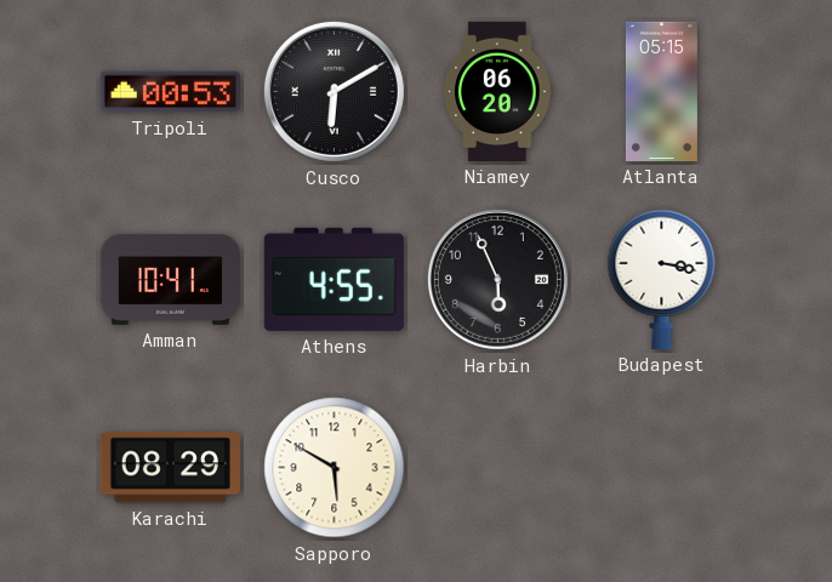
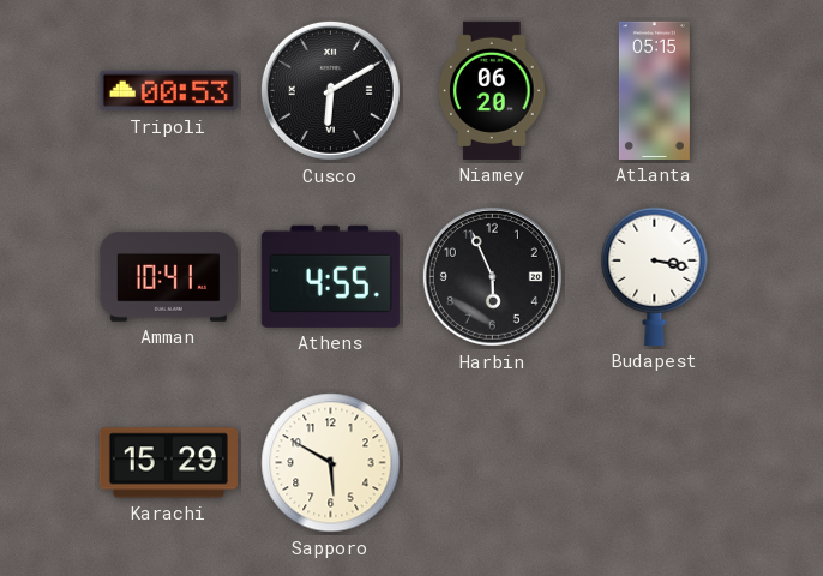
Karachi: 08:29 -> 15:29 (168, 463)
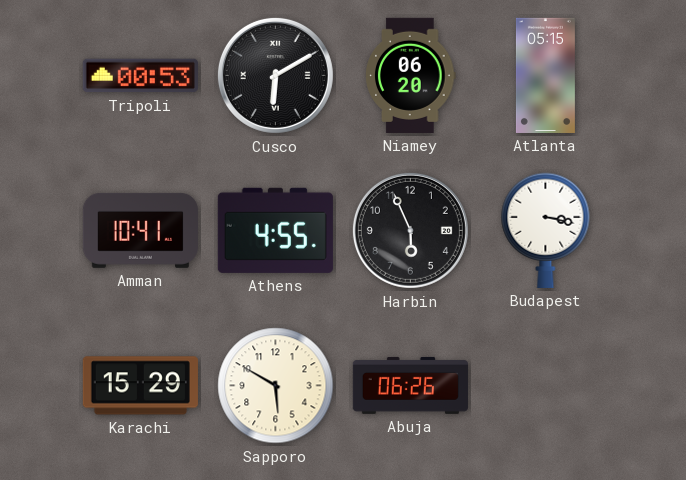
Abuja: none -> 06:26 (410, 385)
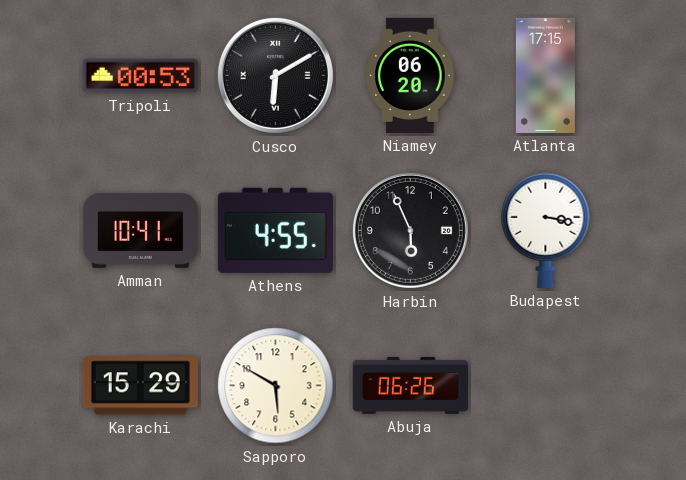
Atlanta: 05:15 -> 17:15 (545, 75)
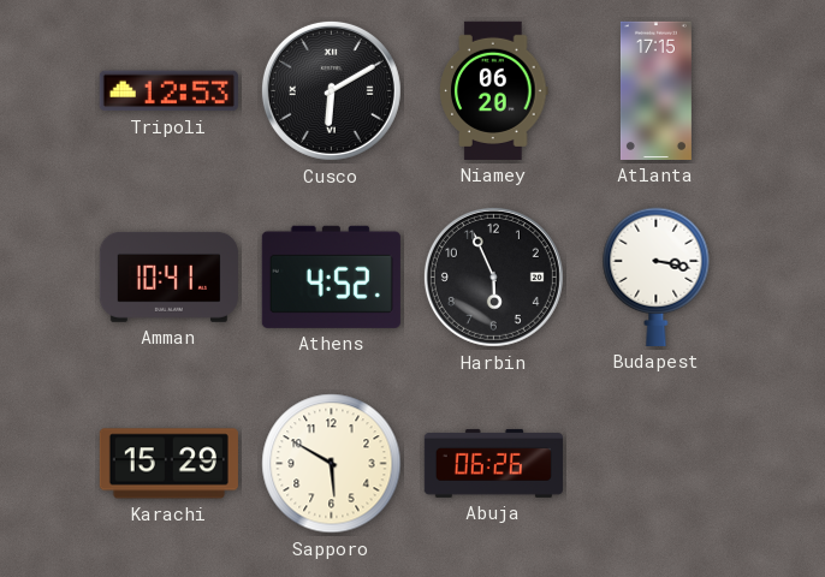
Tripoli: 00:53 -> 12:53 (168, 91)
Athens: 4:55 -> 4:52 (331, 276)
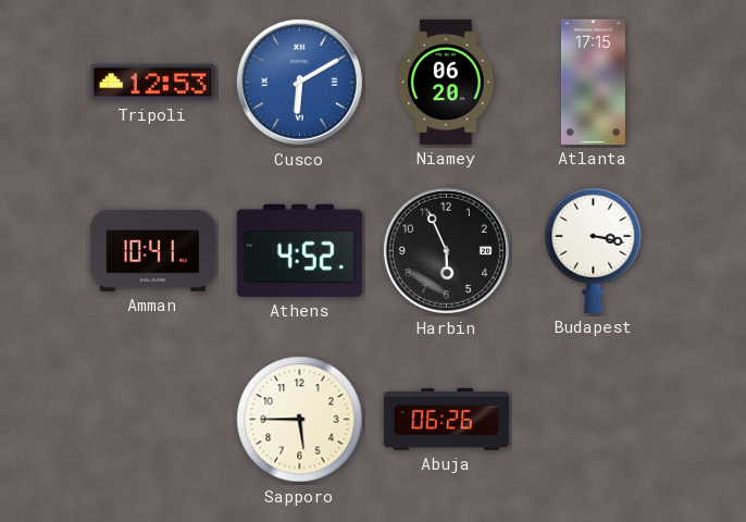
Cusco dial: black -> blue (299, 82)
Karachi: 15:29 -> none (168, 464)
Sapporo: 5:50 -> 5:45 (300, 420)
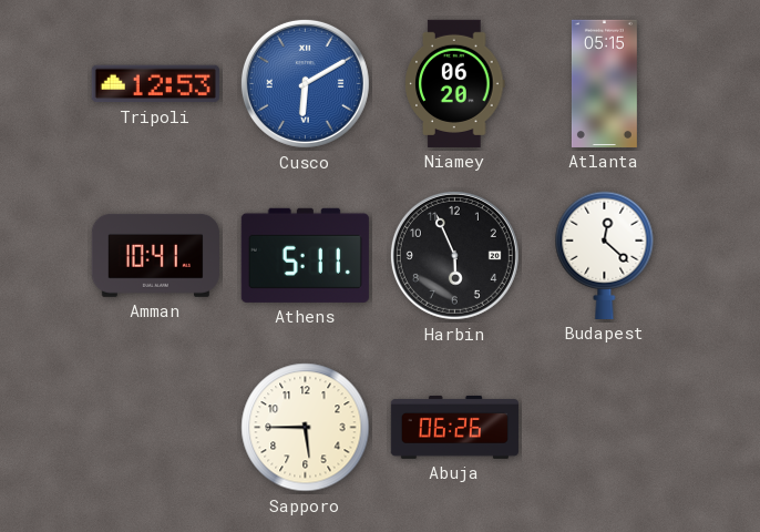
Atlanta: 17:15 -> 05:15 (604, 83)
Athens: 4:52 -> 5:11 (305, 255)
Budapest: 3:17 -> 12:22 (605, 255)
